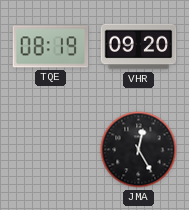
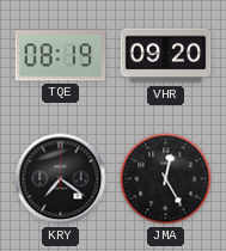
KRY: none -> 7:21 (61, 179)
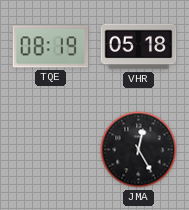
VHR: 09:20 -> 05:18 (139, 47)
KRY: 7:21 -> none (61, 179)
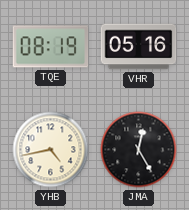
VHR: 05:18 -> 05:16 (139, 47)
YHB: none -> 4:43 (51, 150)
